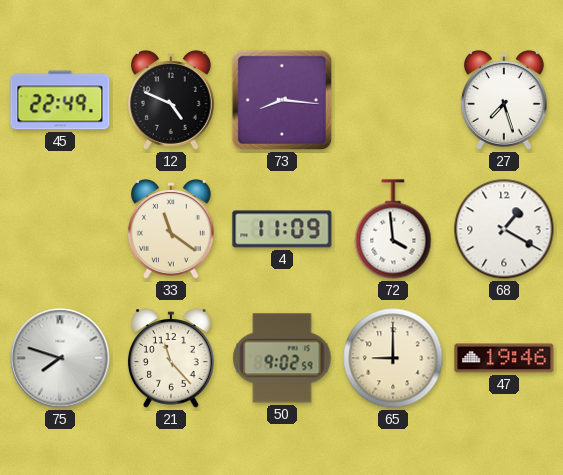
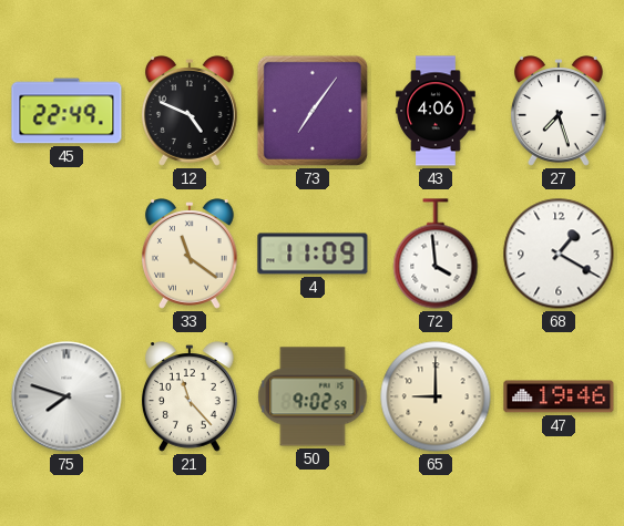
73: 8:16 -> 7:06 (313, 111)
43: none -> 4:06 (436, 111)
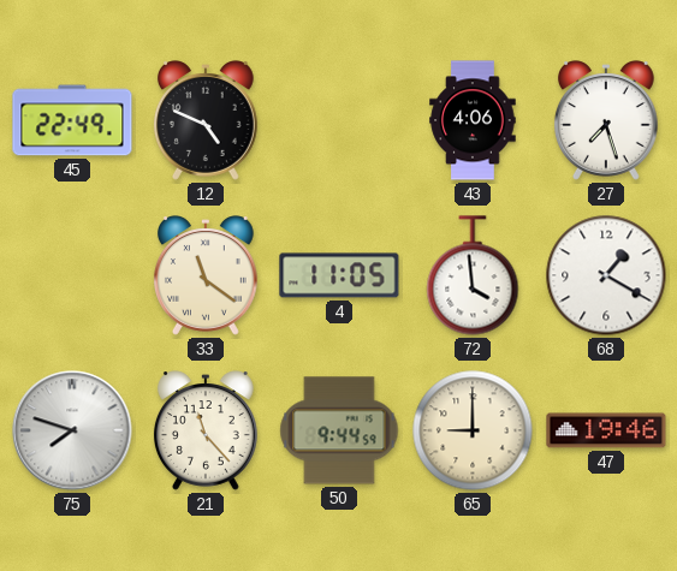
73: 7:06 -> none (313, 111)
4: 11:09 -> 11:05 (339, 275)
50: 9:02 -> 9:44 (339, 430)
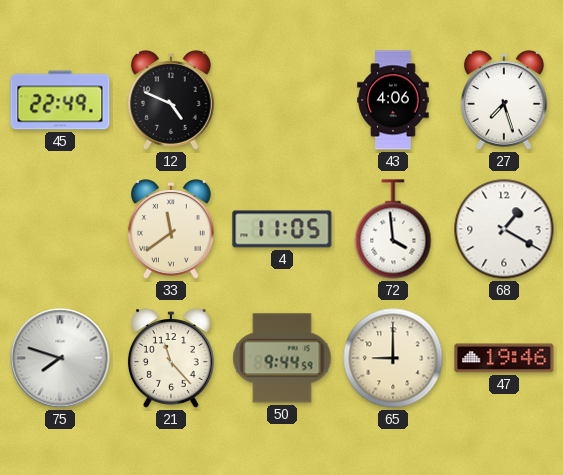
33: 11:21 -> 11:39 (171, 229)
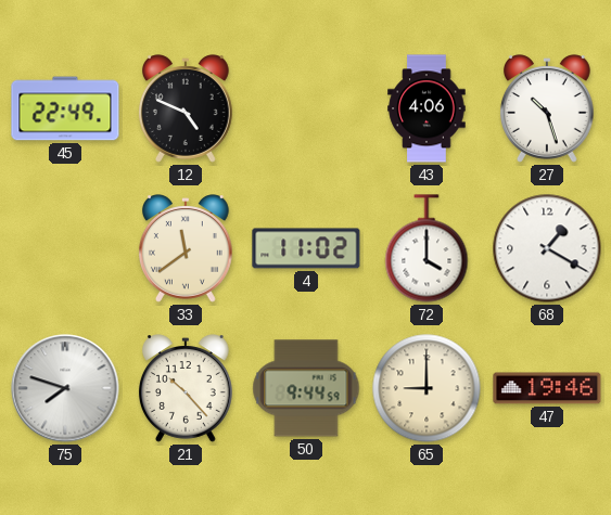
27: 7:27 -> 10:27 (547, 108)
4: 11:05 -> 11:02 (306, 248)
72: 3:59 -> 4:00 (427, 248)
21: 11:23 -> 10:23 (186, 388)
